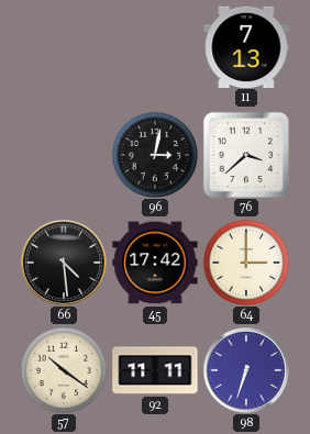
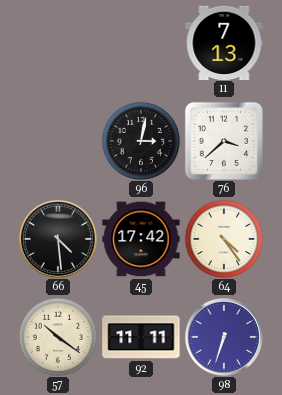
64: 3:00 -> 4:24 (224, 239)
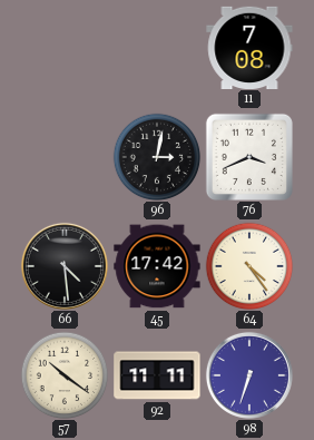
11: 7:13 -> 7:08 (249, 47)
76: 3:38 -> 3:41 (249, 157)
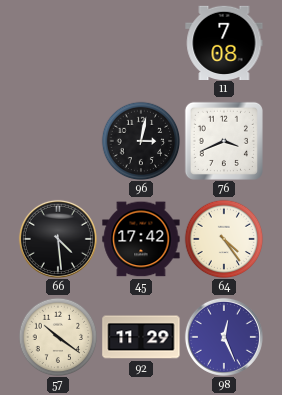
92: 11:11 -> 11:29 (141, 337)
98: 6:33 -> 12:26 (224, 337)
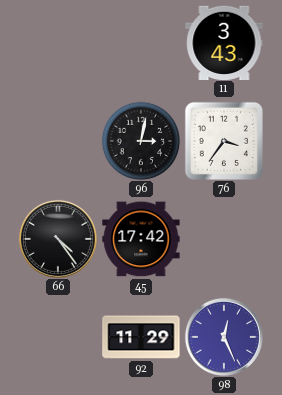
11: 7:08 -> 3:43 (224, 42)
76: 3:41 -> 3:36 (224, 141)
66: 4:29 -> 4:24 (58, 239)
64: 4:24 -> none (224, 239)
57: 10:21 -> none (58, 337)
